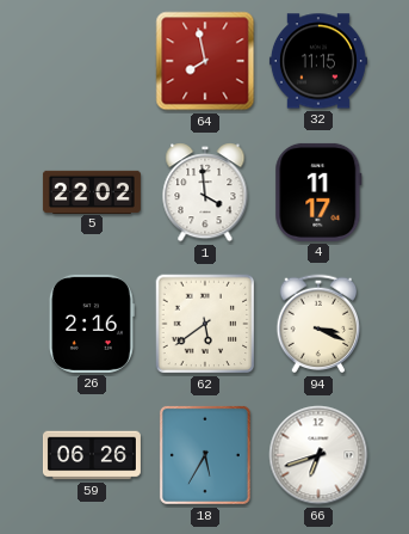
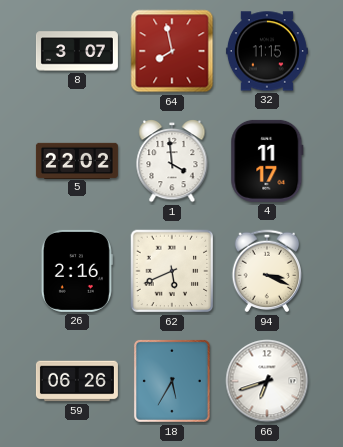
8: none -> 3:07 (77, 51)
62: 5:39 -> 5:41 (172, 271)
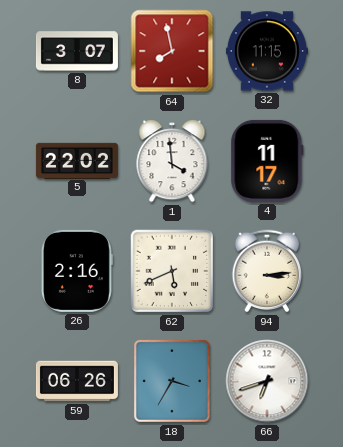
94: 3:19 -> 3:14 (267, 271)
18: 5:35 -> 3:35 (172, 381)
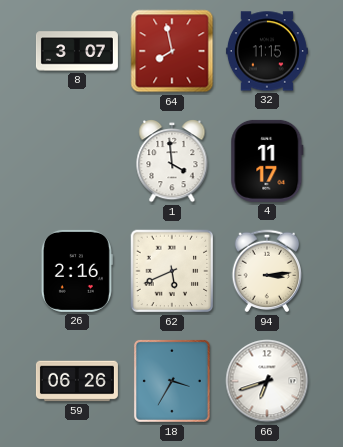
5: 22:02 -> none (77, 160)
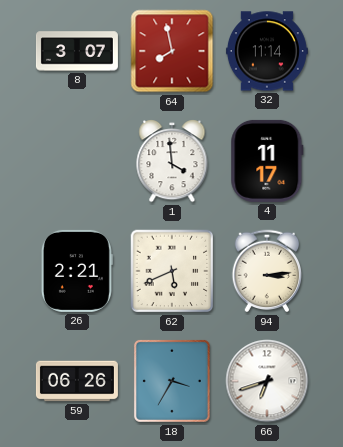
32: 11:15 -> 11:14 (267, 51)
26: 2:16 -> 2:21 (77, 271)
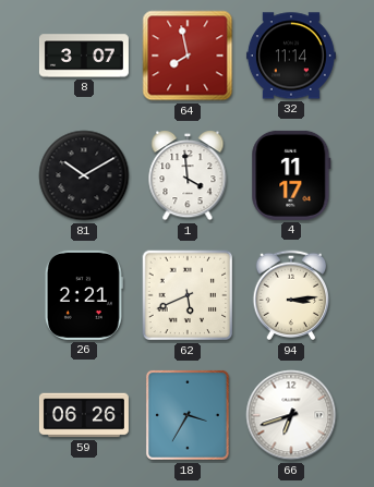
81: none -> 10:10 (84, 175)
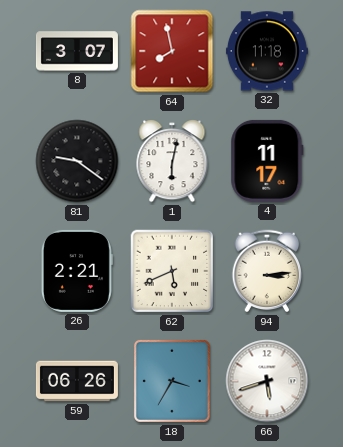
32: 11:14 -> 11:18 (267, 51)
81: 10:10 -> 9:21 (77, 161)
1: 3:59 -> 6:02 (172, 161)
66: 6:42 -> 5:42 (267, 381)
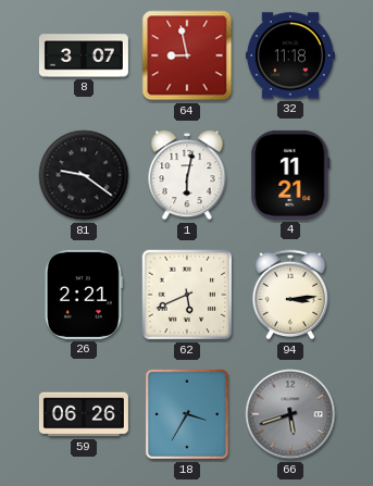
64: 7:58 -> 8:58 (187, 55)
4: 11:17 -> 11:21 (290, 175)
66 dial: white -> grey (290, 414)
